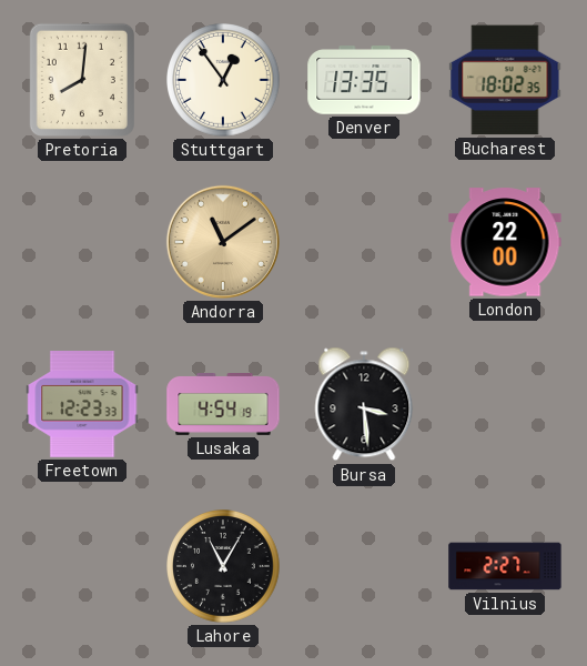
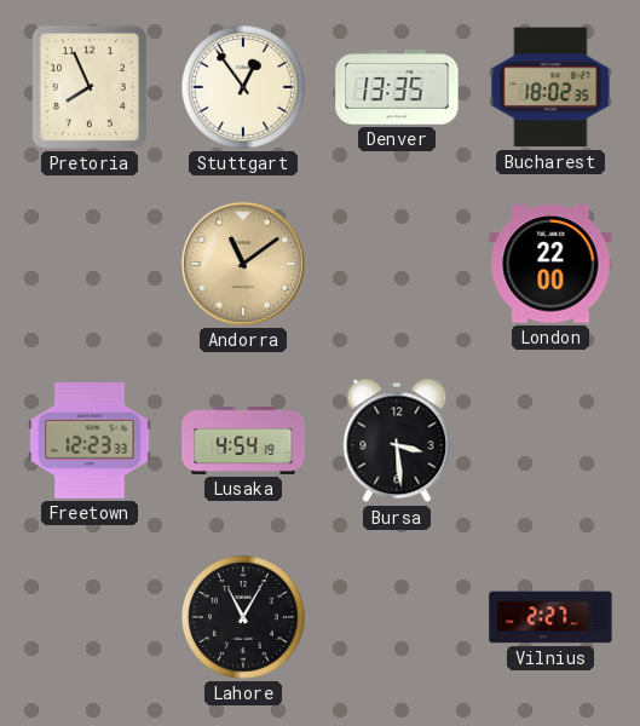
Pretoria: 8:01 -> 7:56 (90, 87)
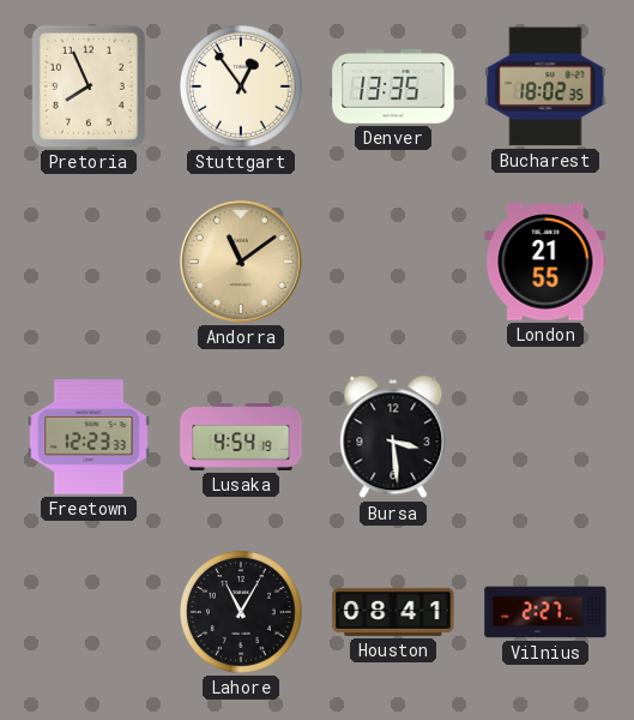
London: 22:00 -> 21:55 (545, 262)
Houston: none -> 08:41 (393, 612)
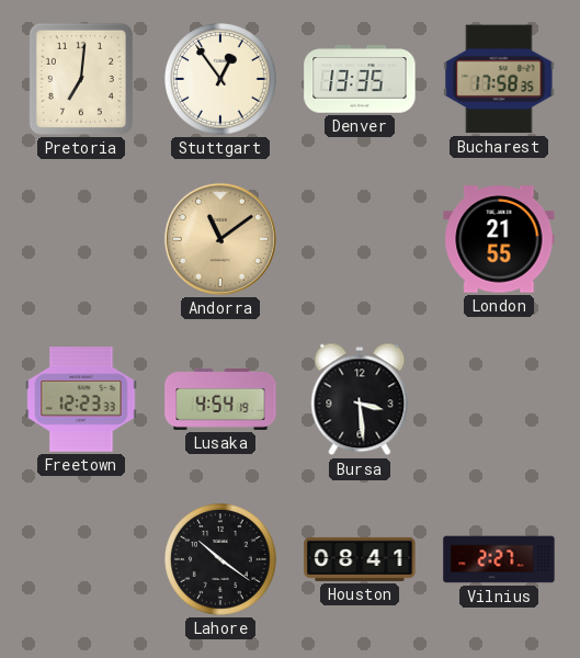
Pretoria: 7:56 -> 7:01 (81, 79)
Bucharest: 18:02 -> 17:58 (499, 79)
Lahore: 11:05 -> 10:21 (220, 559)
